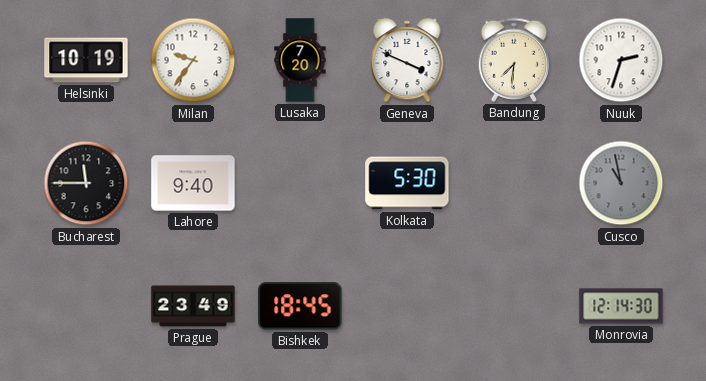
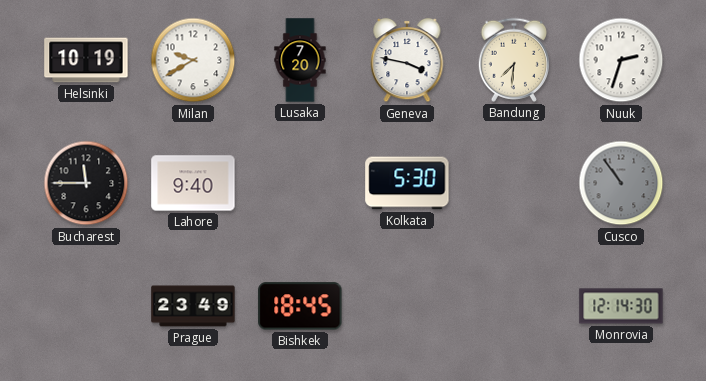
Milan: 9:36 -> 9:40 (193, 60)
Geneva: 3:49 -> 3:47 (407, 60)
Cusco: 10:58 -> 10:54 (621, 183)
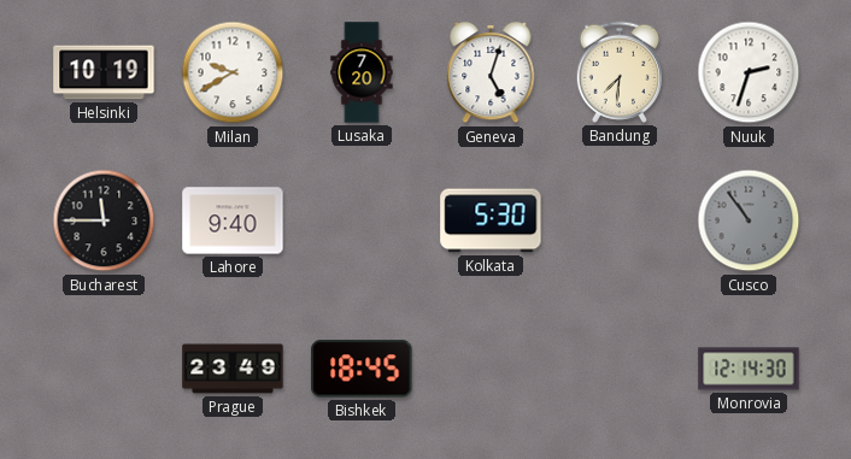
Geneva: 3:47 -> 5:03 (491, 72)
